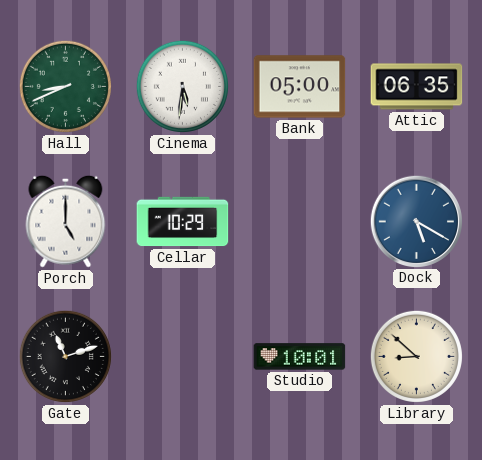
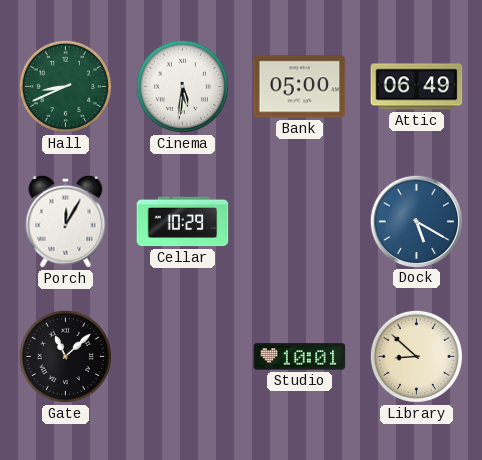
Attic: 06:35 -> 06:49 (417, 87)
Porch: 5:00 -> 12:05 (66, 221)
Gate: 11:12 -> 11:08 (65, 356)
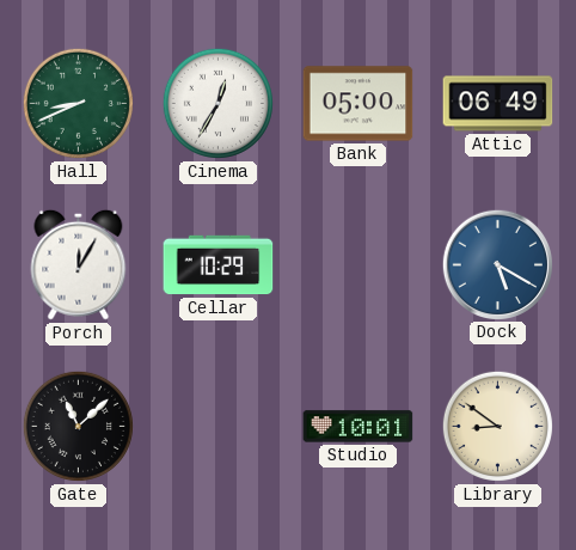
Cinema: 5:31 -> 12:35 (217, 103)
Library: 8:52 -> 8:51 (497, 426)
